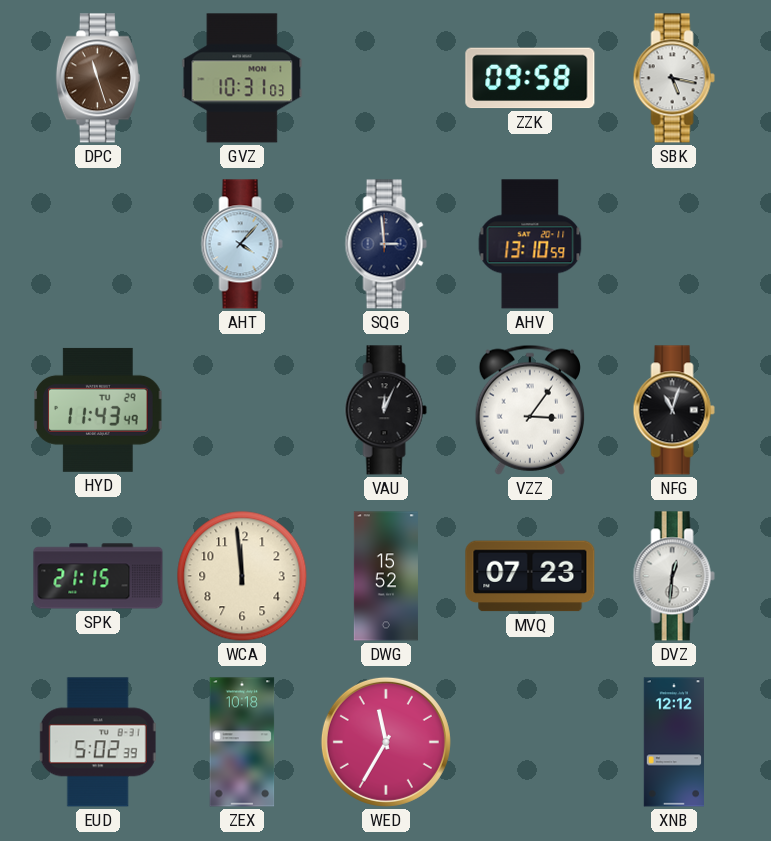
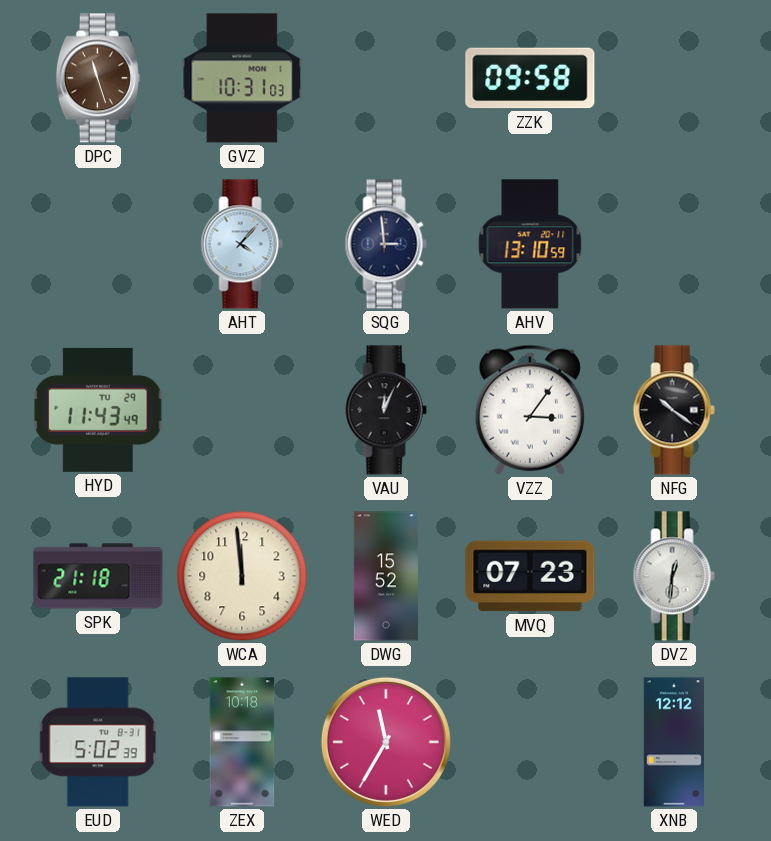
SBK: 5:17 -> none (674, 78)
NFG: 11:03 -> 10:21 (674, 410)
SPK: 21:15 -> 21:18 (98, 576)
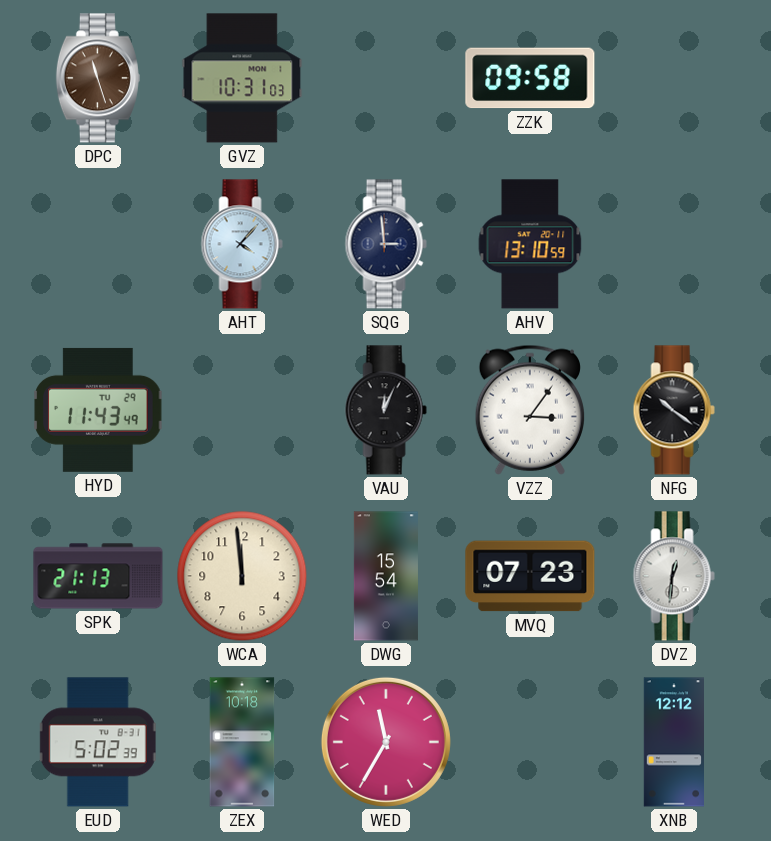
SPK: 21:18 -> 21:13 (98, 576)
DWG: 15:52 -> 15:54 (386, 576)
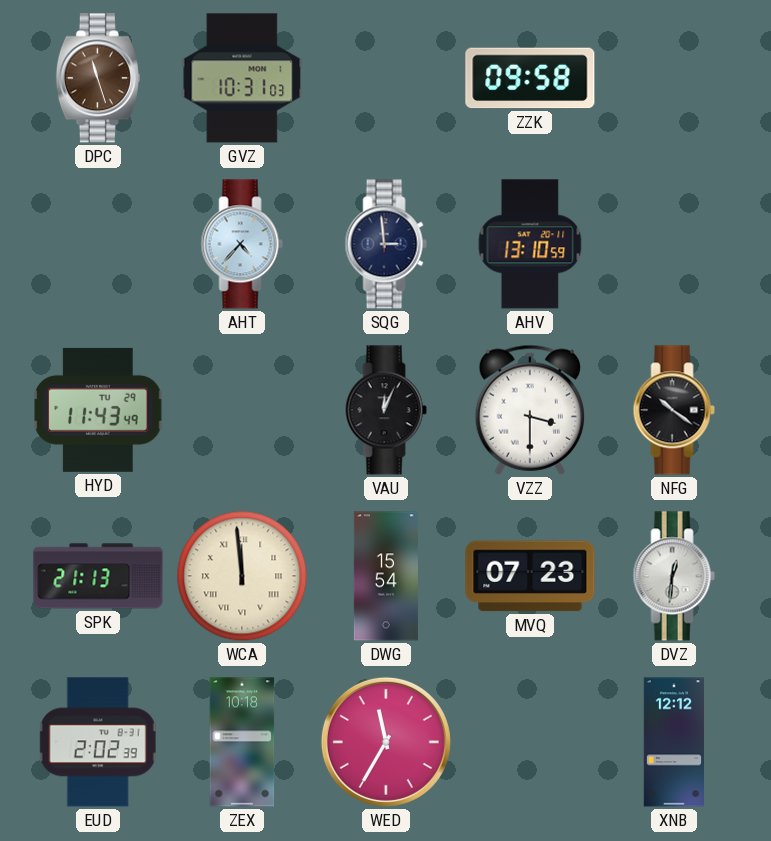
AHT: 4:07 -> 4:37 (242, 244)
VZZ: 3:06 -> 3:30 (530, 410)
WCA numerals: Arabic -> Roman (242, 576)
EUD: 5:02 -> 2:02 (98, 742)
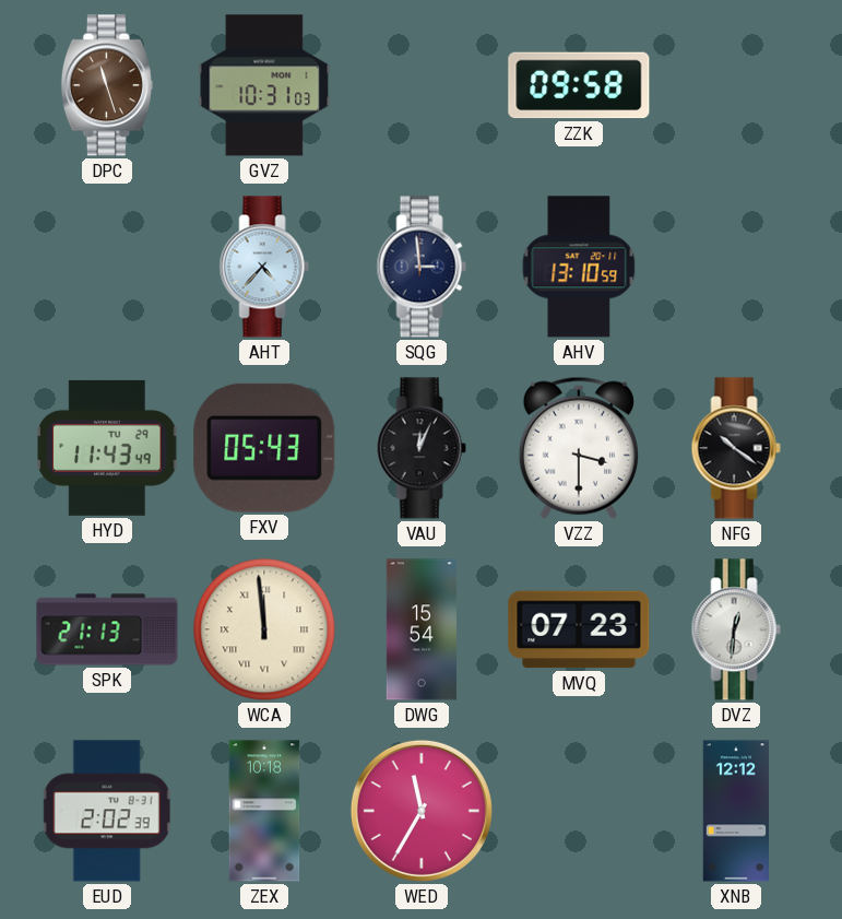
FXV: none -> 05:43 (264, 448)
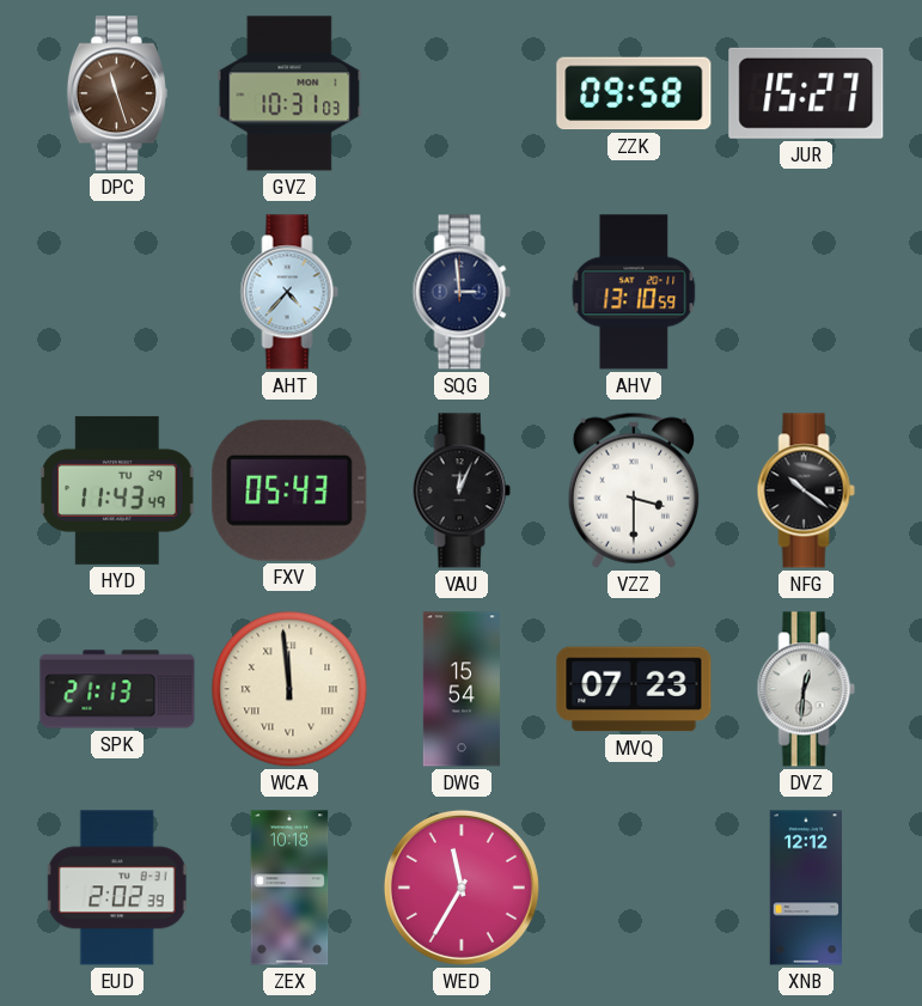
JUR: none -> 15:27 (806, 93)
